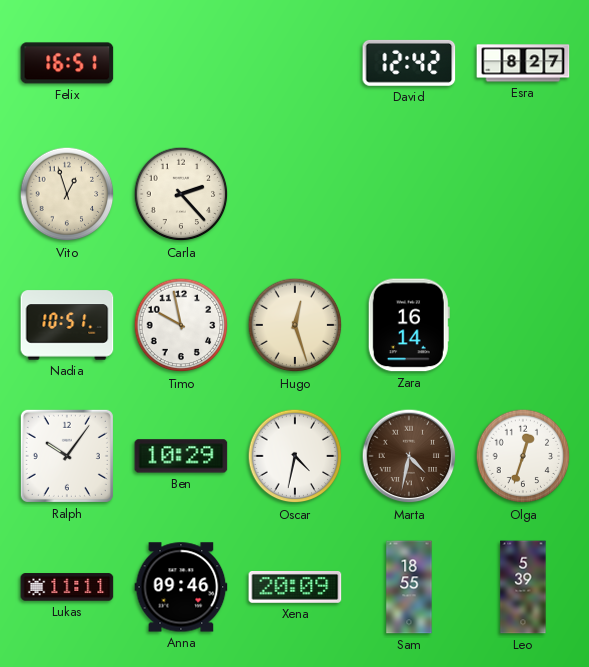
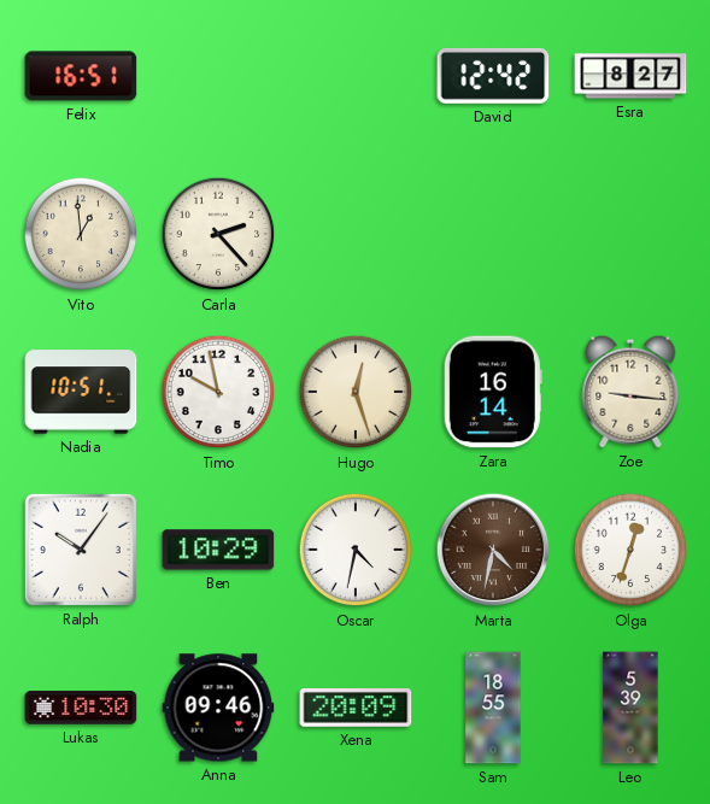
Vito: 12:57 -> 12:59 (81, 234)
Zoe: none -> 9:16 (630, 392)
Lukas: 11:11 -> 10:30 (81, 708)
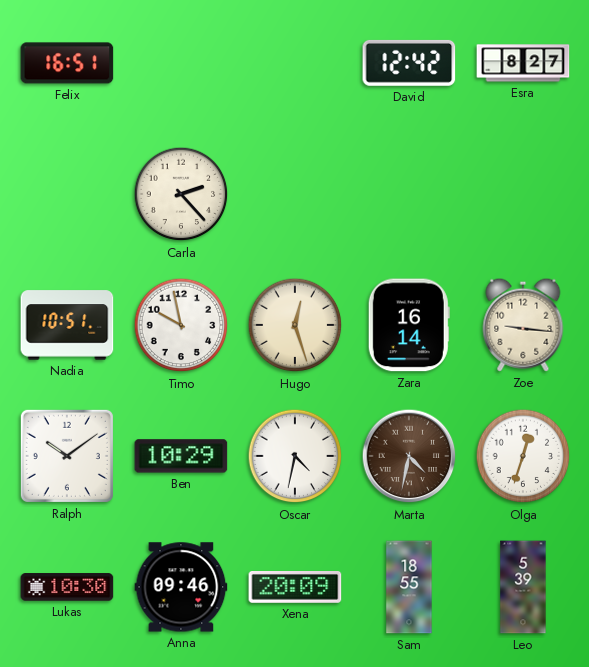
Vito: 12:59 -> none (81, 234)
Ralph: 10:06 -> 10:09 (67, 456)
